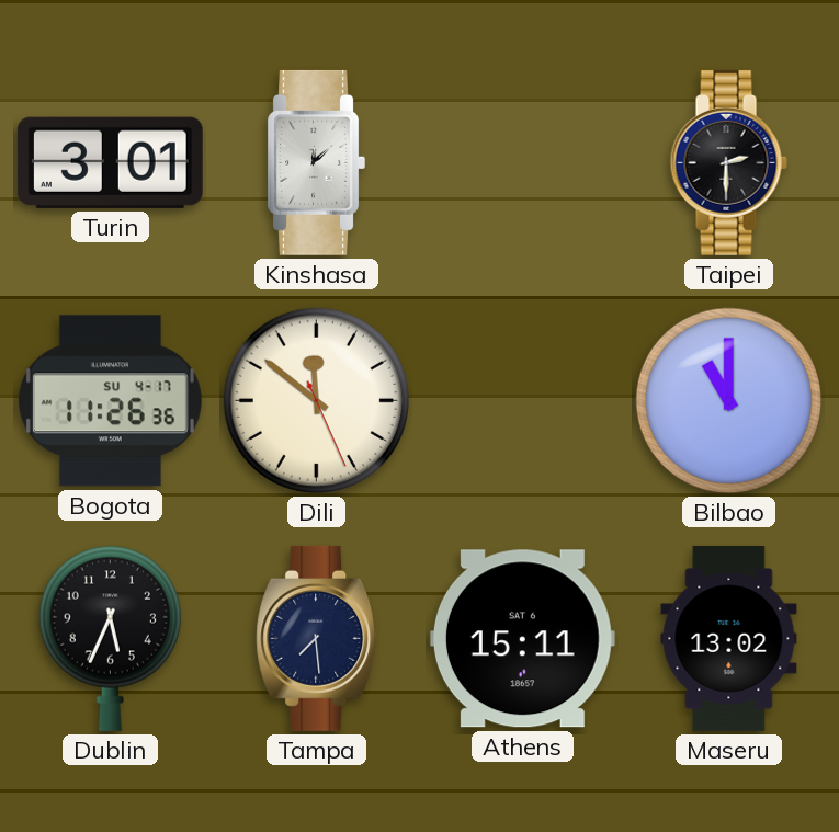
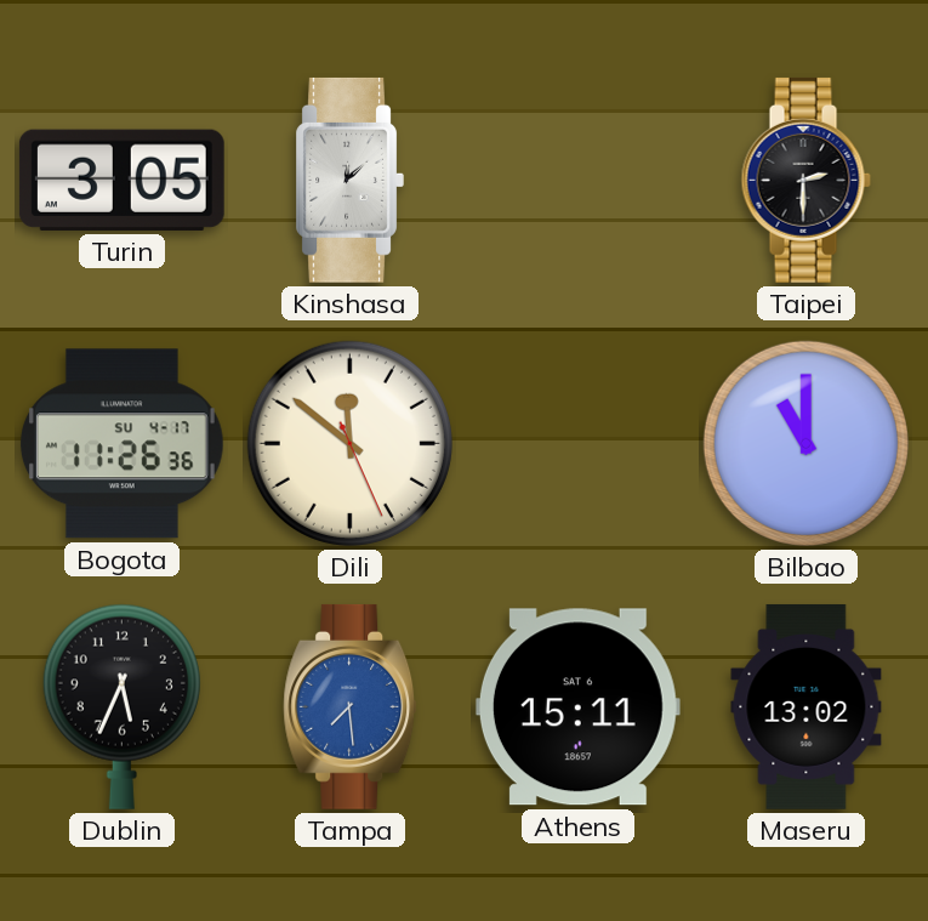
Turin: 3:01 -> 3:05 (121, 180)
Tampa dial: navy -> blue (351, 706)
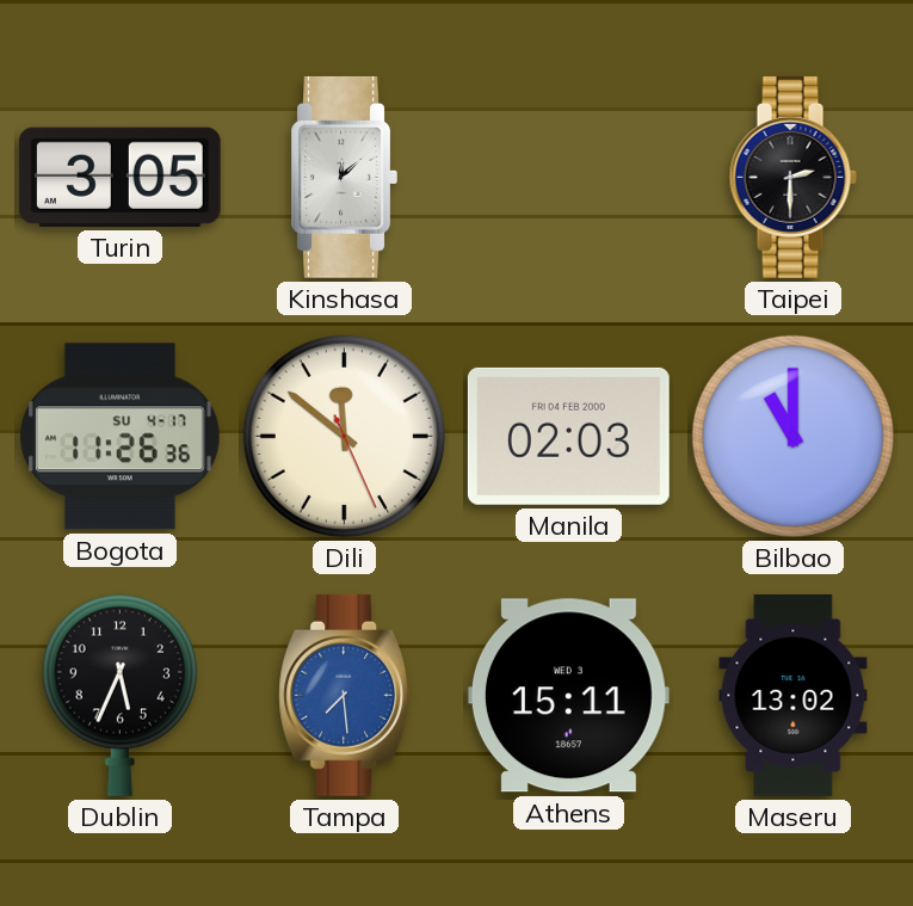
Manila: none -> 02:03 (568, 436)
Athens date: SAT 6 -> WED 3 (568, 696)
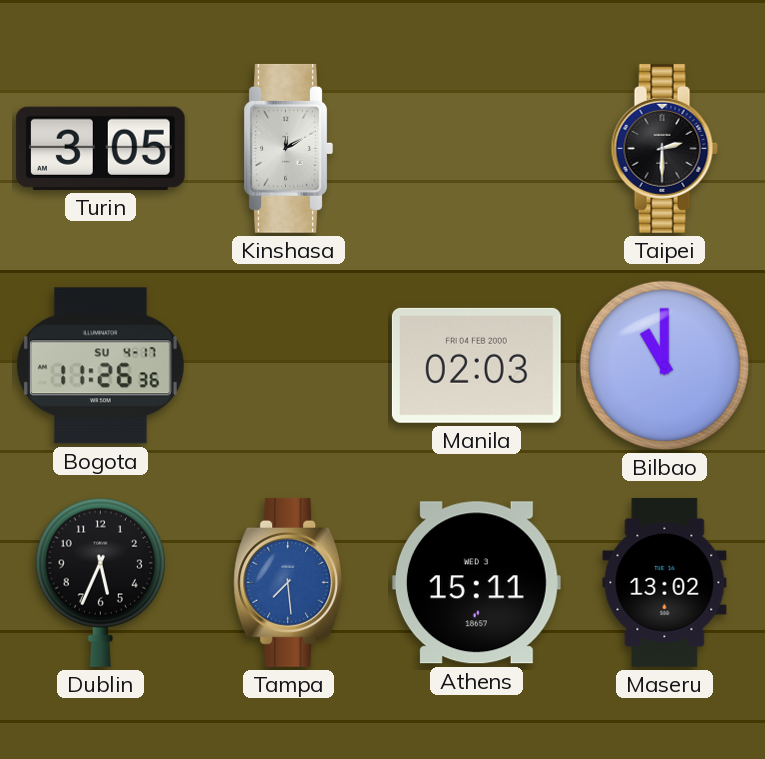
Kinshasa: 12:08 -> 12:10 (288, 148)
Dili: 11:51 -> none (344, 436)
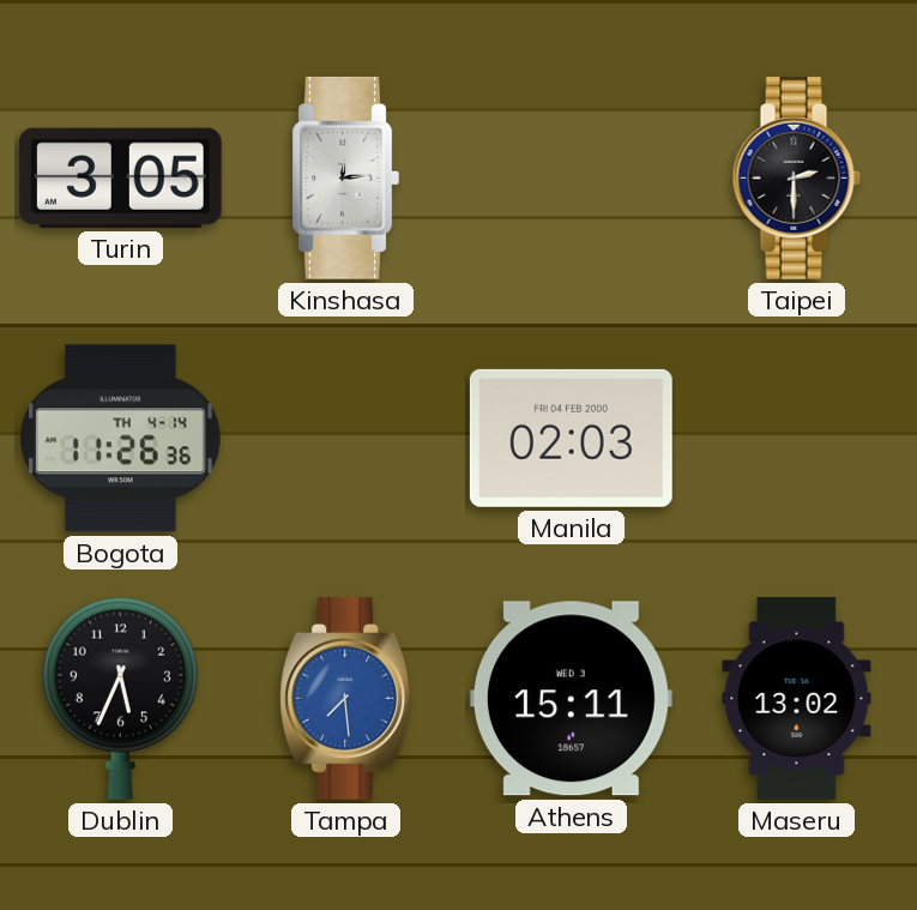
Kinshasa: 12:10 -> 12:14 (345, 177)
Bogota date: SU 4-17 -> TH 4-14 (120, 439)
Bilbao: 11:00 -> none (664, 365)
